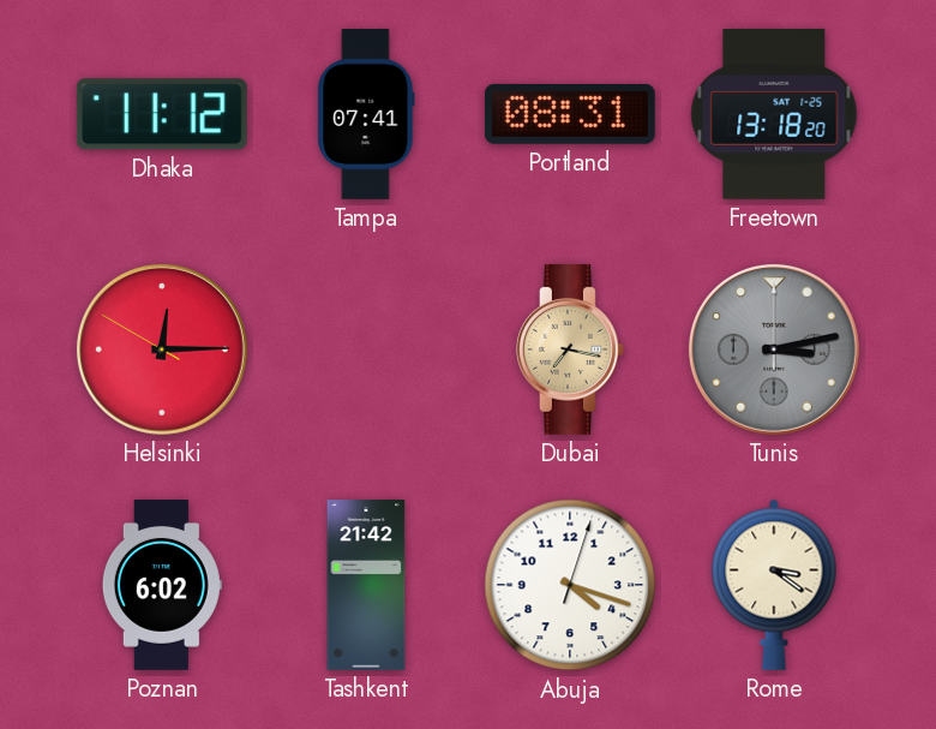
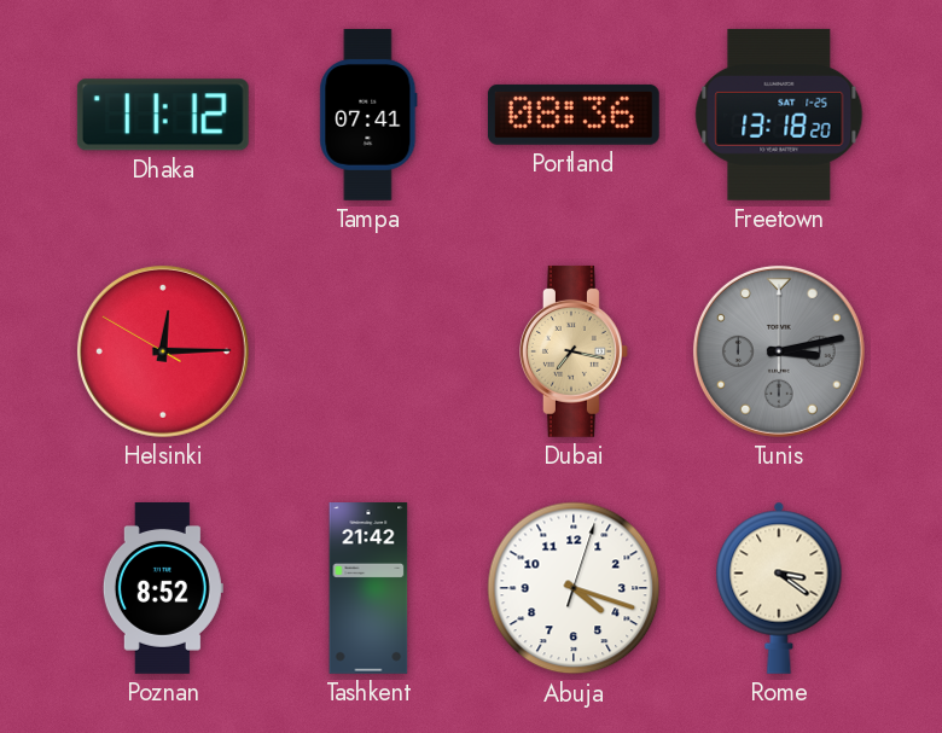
Portland: 08:31 -> 08:36 (574, 115)
Poznan: 6:02 -> 8:52 (163, 589)
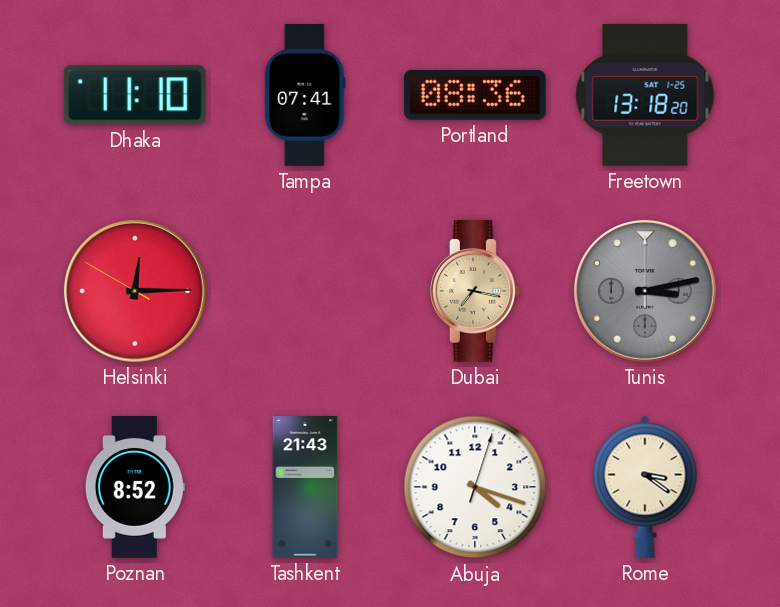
Dhaka: 11:12 -> 11:10 (135, 95)
Tashkent: 21:42 -> 21:43 (305, 488)
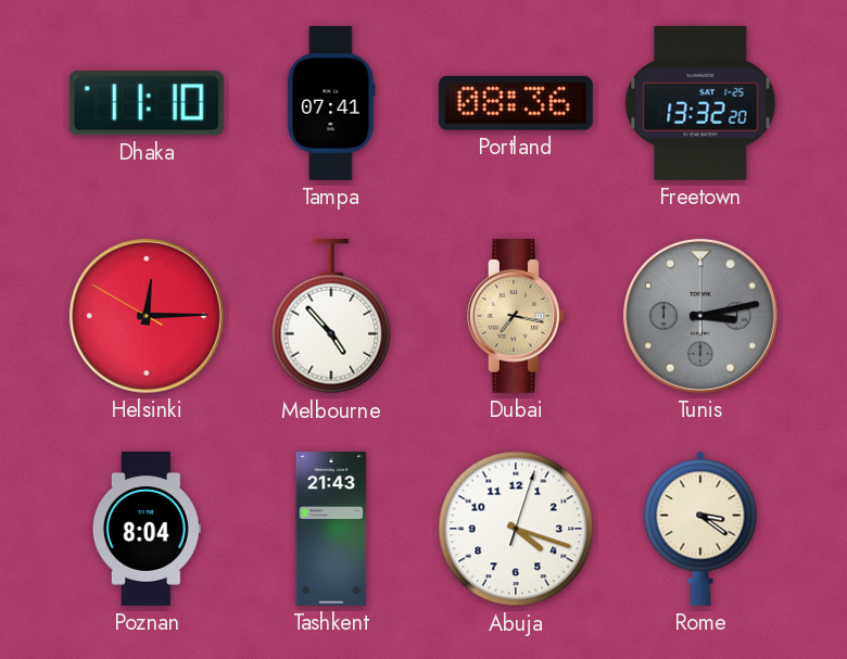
Freetown: 13:18 -> 13:32 (700, 103)
Melbourne: none -> 4:53 (331, 316)
Poznan: 8:52 -> 8:04 (147, 530)
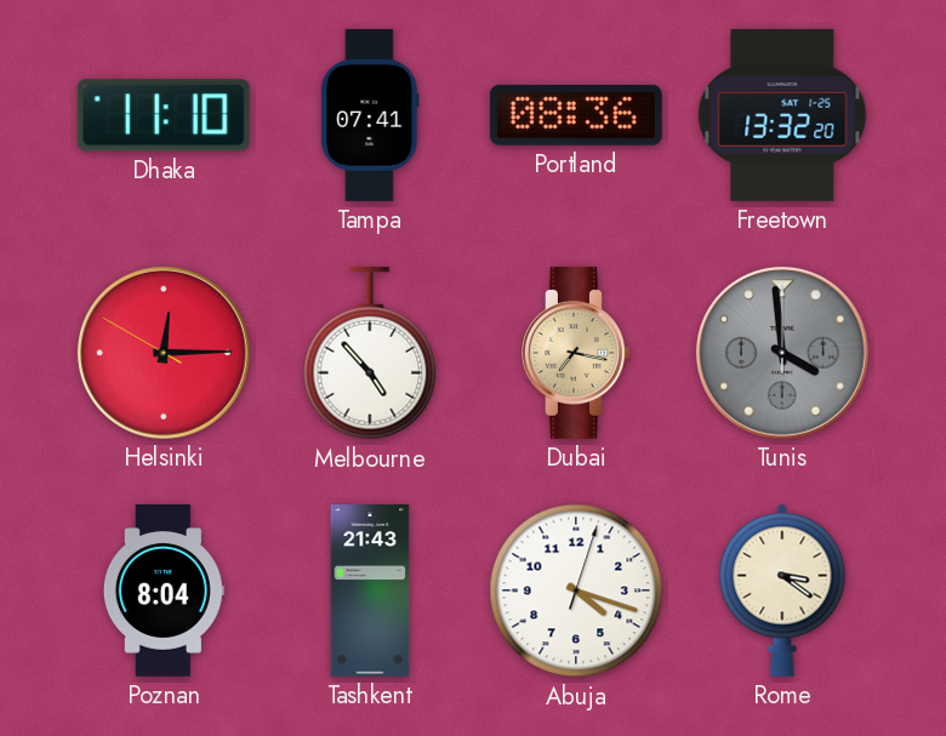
Tunis: 3:13 -> 3:59 (782, 353)
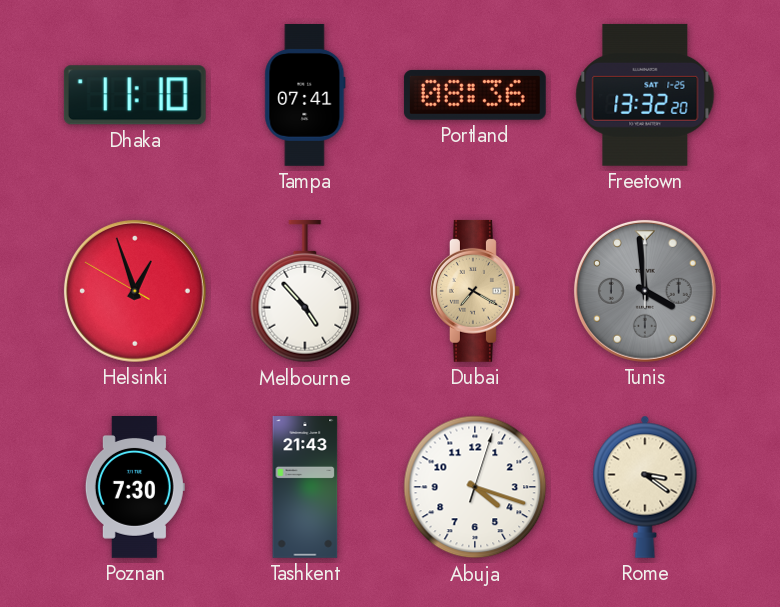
Helsinki: 12:14 -> 12:56 (135, 291)
Dubai: 7:17 -> 7:20 (476, 291)
Poznan: 8:04 -> 7:30 (135, 488)
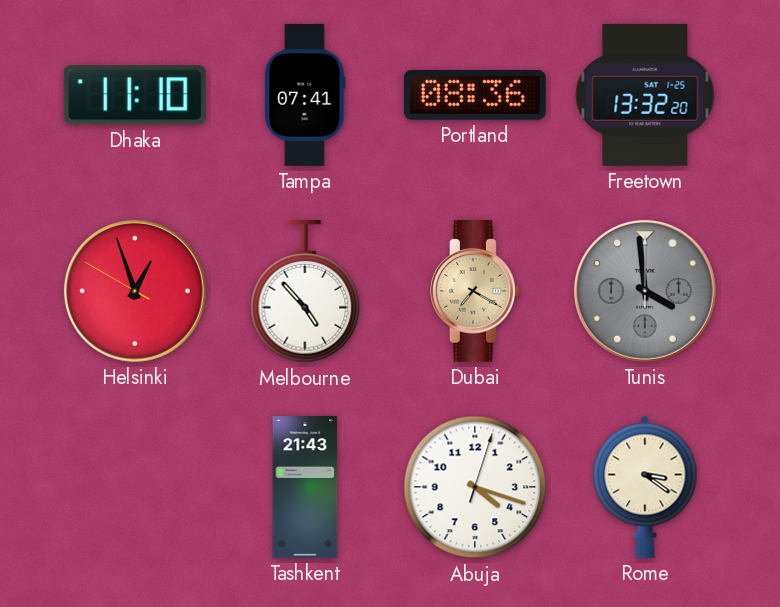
Poznan: 7:30 -> none (135, 488)
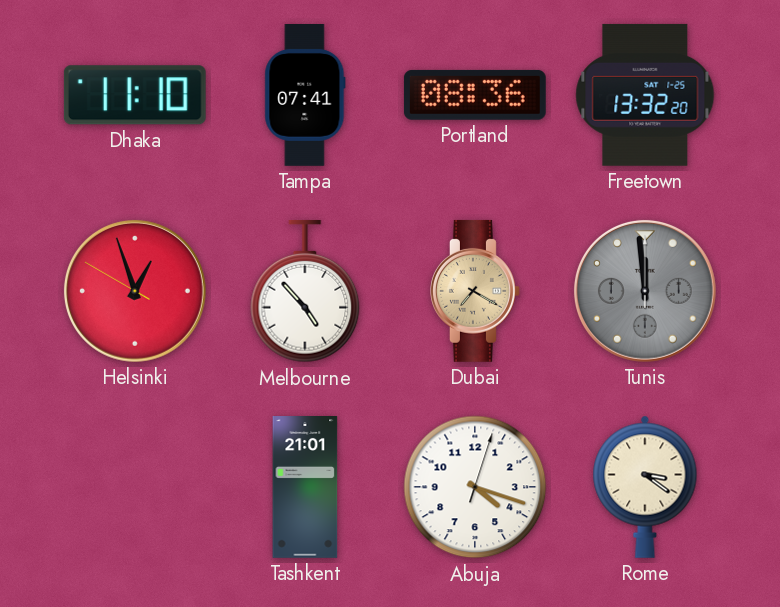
Tunis: 3:59 -> 11:59 (645, 291)
Tashkent: 21:43 -> 21:01 (305, 488)
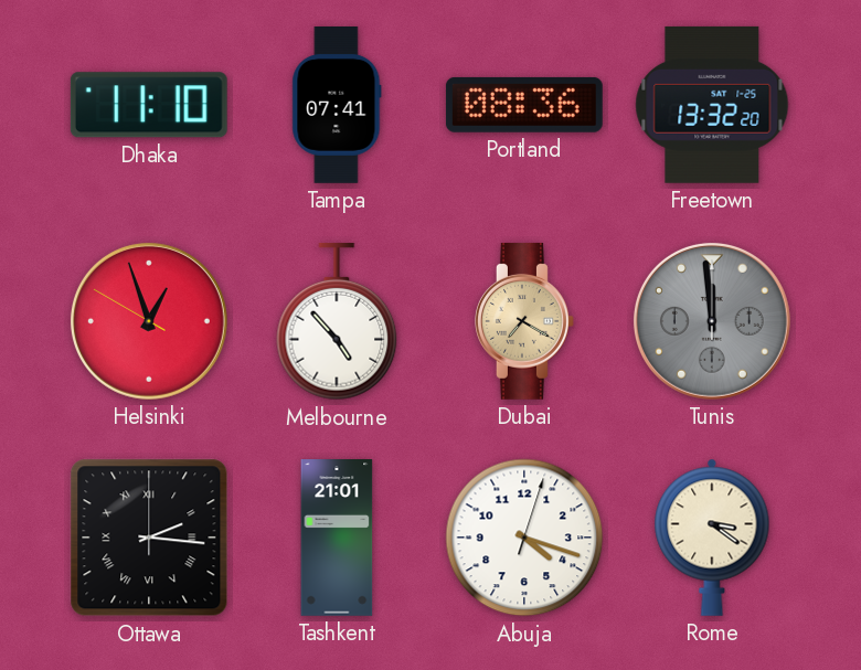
Ottawa: none -> 2:16 (149, 538)
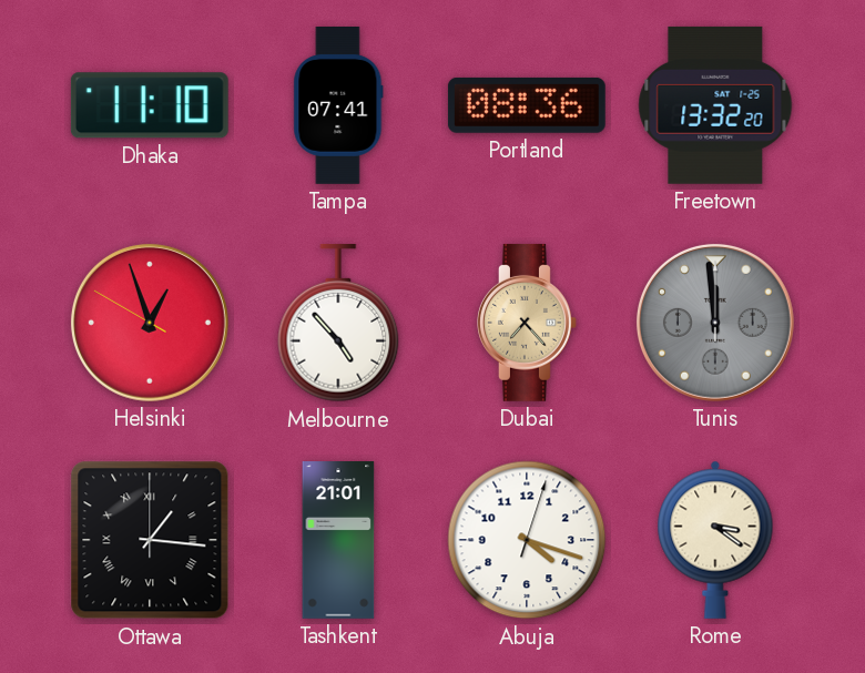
Dubai: 7:20 -> 7:23 (528, 323)
Ottawa: 2:16 -> 1:16 (150, 540)
